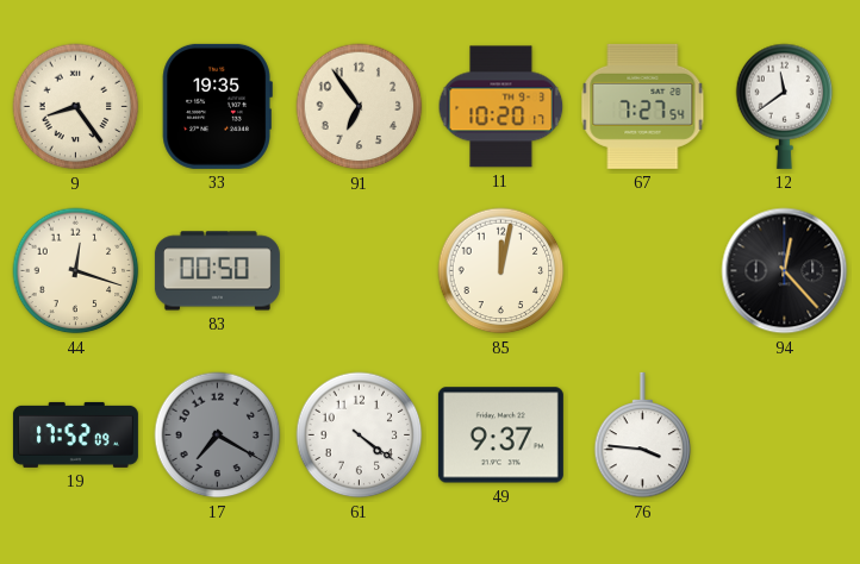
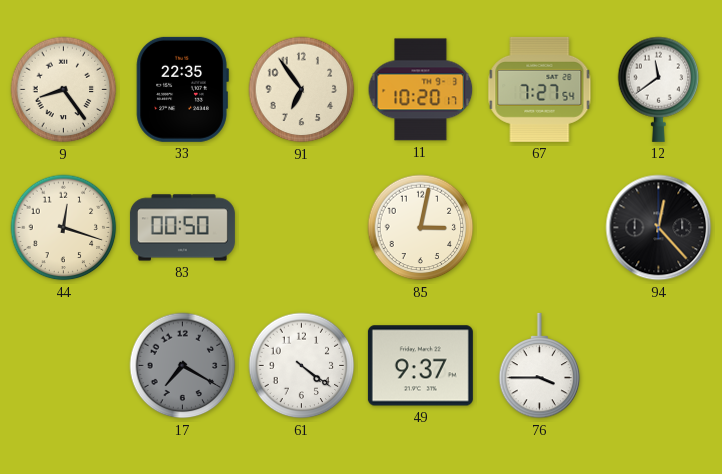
33: 19:35 -> 22:35 (182, 89)
85: 12:02 -> 3:02 (421, 228)
19: 17:52 -> none (75, 434)
76: 3:46 -> 3:45 (540, 366)
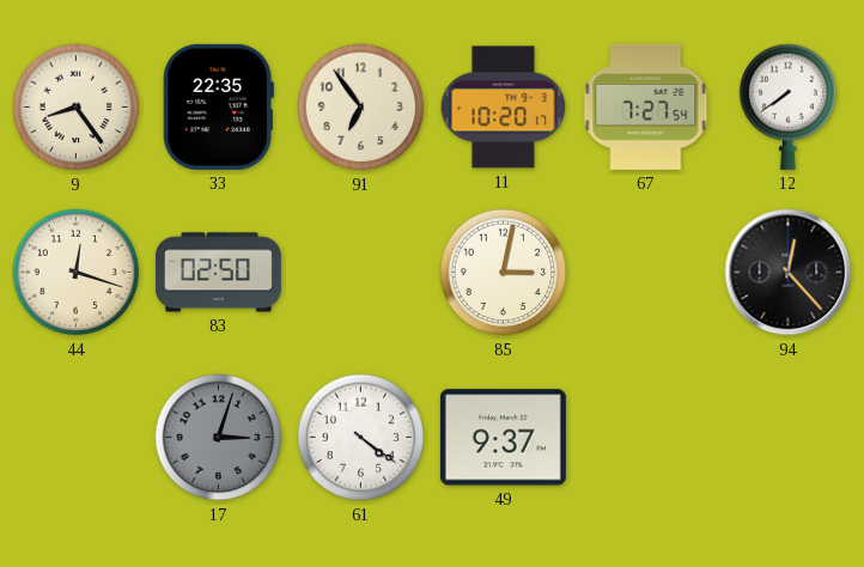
12: 11:39 -> 7:39 (789, 106)
83: 00:50 -> 02:50 (218, 273)
17: 7:20 -> 3:03 (219, 438)
76: 3:45 -> none (540, 366)
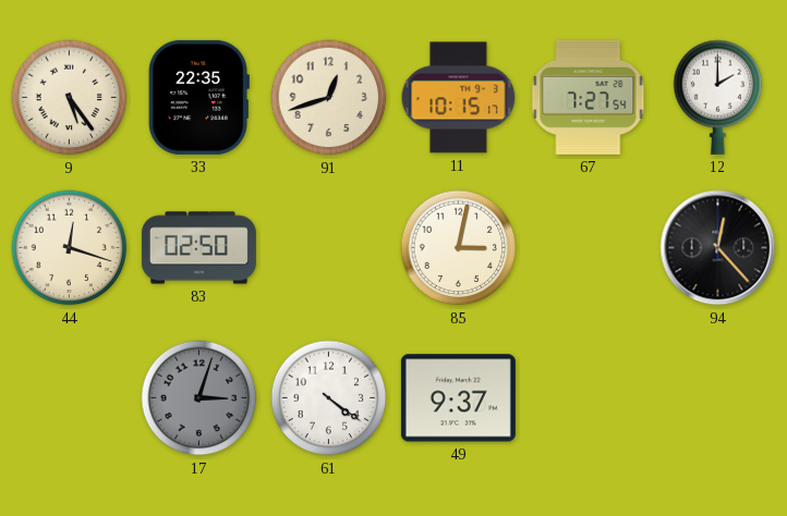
9: 8:24 -> 5:24 (70, 98)
91: 6:54 -> 12:42 (329, 98)
11: 10:20 -> 10:15 (459, 98)
12: 7:39 -> 2:00 (718, 97)
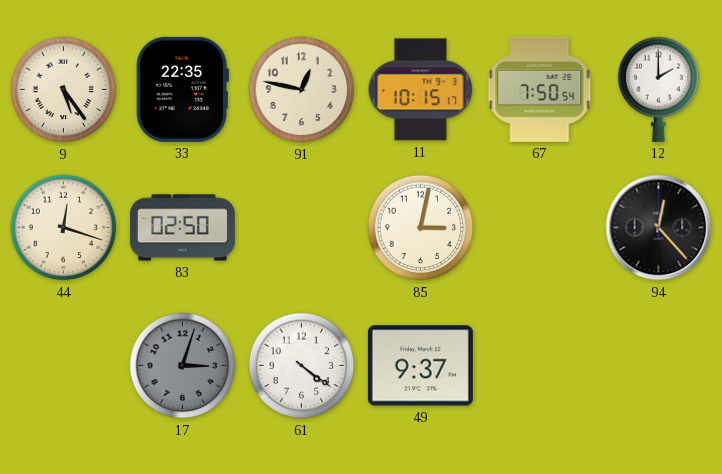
91: 12:42 -> 12:47 (302, 90)
67: 7:27 -> 7:50 (540, 89)
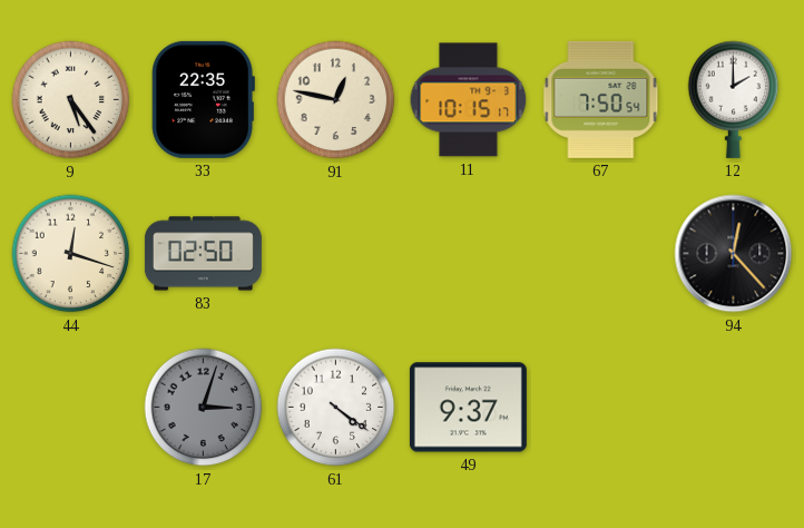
85: 3:02 -> none (421, 228)
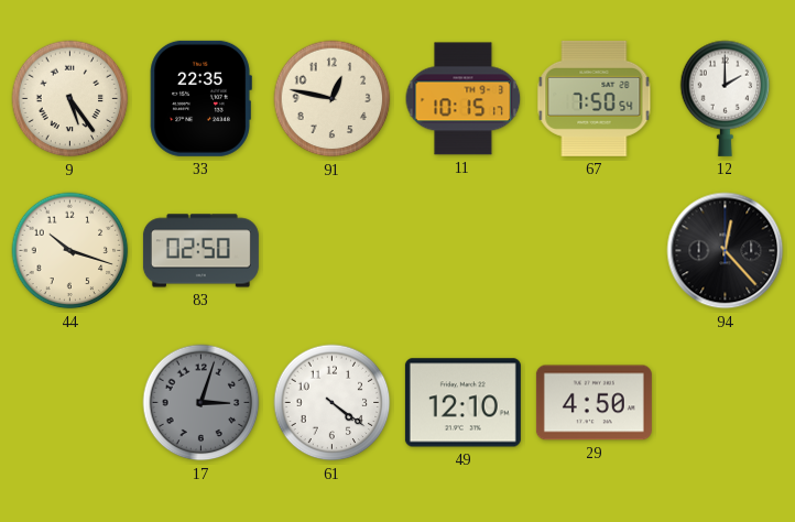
44: 12:18 -> 10:18 (70, 251)
49: 9:37 -> 12:10 (462, 403)
29: none -> 4:50 (593, 403)
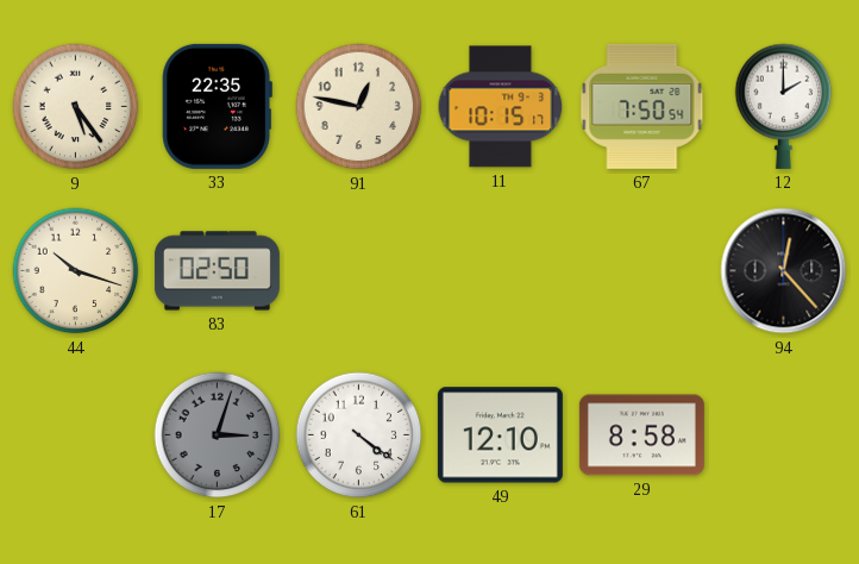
29: 4:50 -> 8:58 (641, 435)
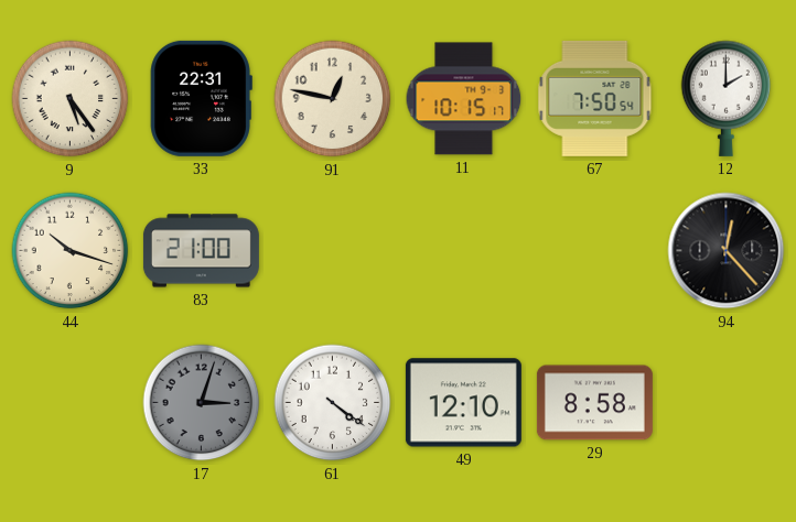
33: 22:35 -> 22:31 (201, 98)
83: 02:50 -> 21:00 (201, 251)
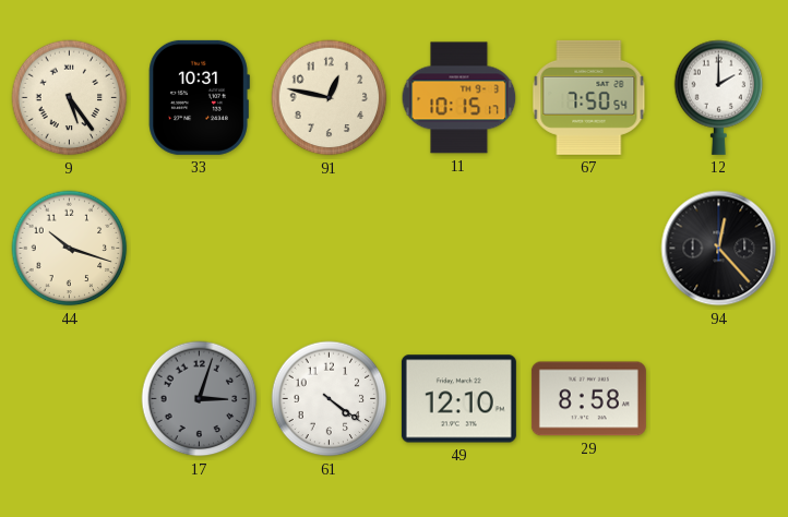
33: 22:31 -> 10:31 (199, 97)
83: 21:00 -> none (201, 251)
